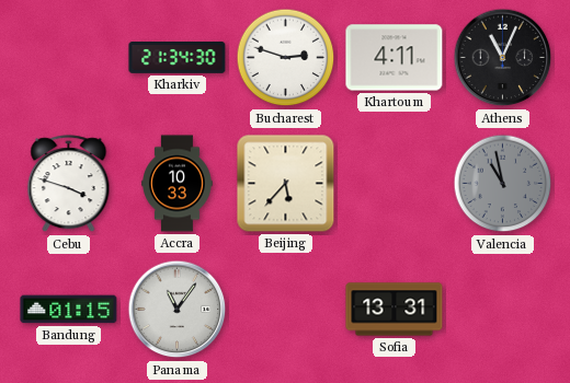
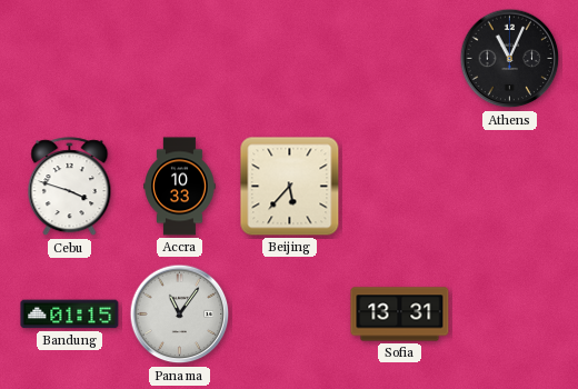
Kharkiv: 21:34 -> none (178, 58)
Bucharest: 2:48 -> none (286, 58)
Khartoum: 4:11 -> none (395, 58)
Valencia: 10:58 -> none (503, 184)
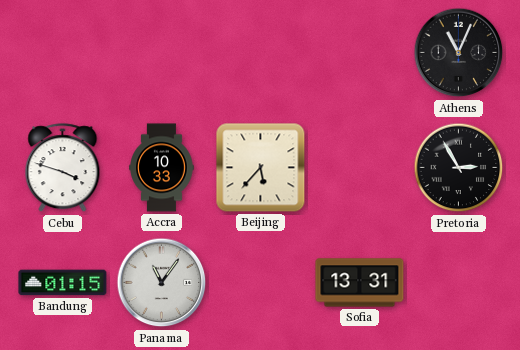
Pretoria: none -> 2:55 (459, 168)
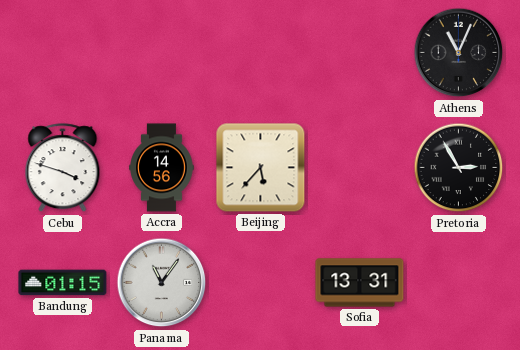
Accra: 10:33 -> 14:56 (162, 168)
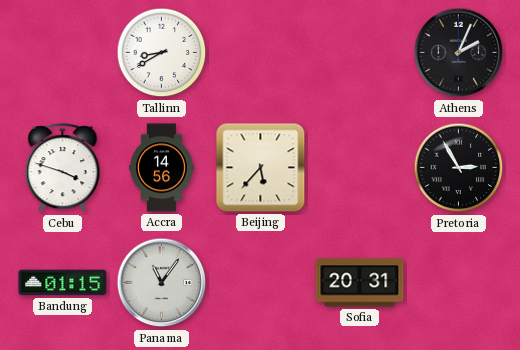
Tallinn: none -> 8:40 (162, 53)
Athens: 11:04 -> 2:04 (459, 53)
Sofia: 13:31 -> 20:31 (360, 283)
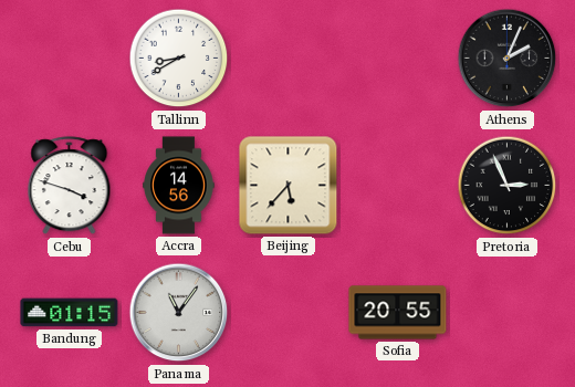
Pretoria: 2:55 -> 2:56 (508, 186)
Sofia: 20:31 -> 20:55 (398, 313)
